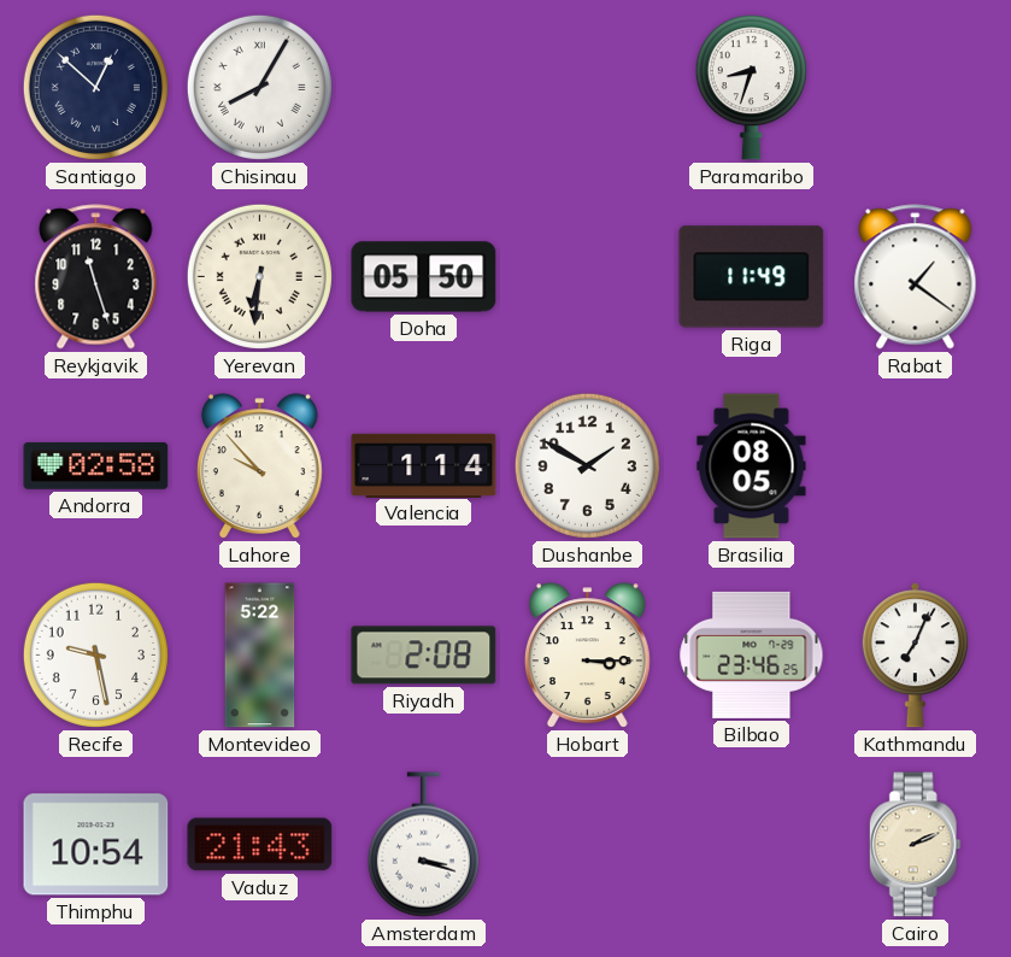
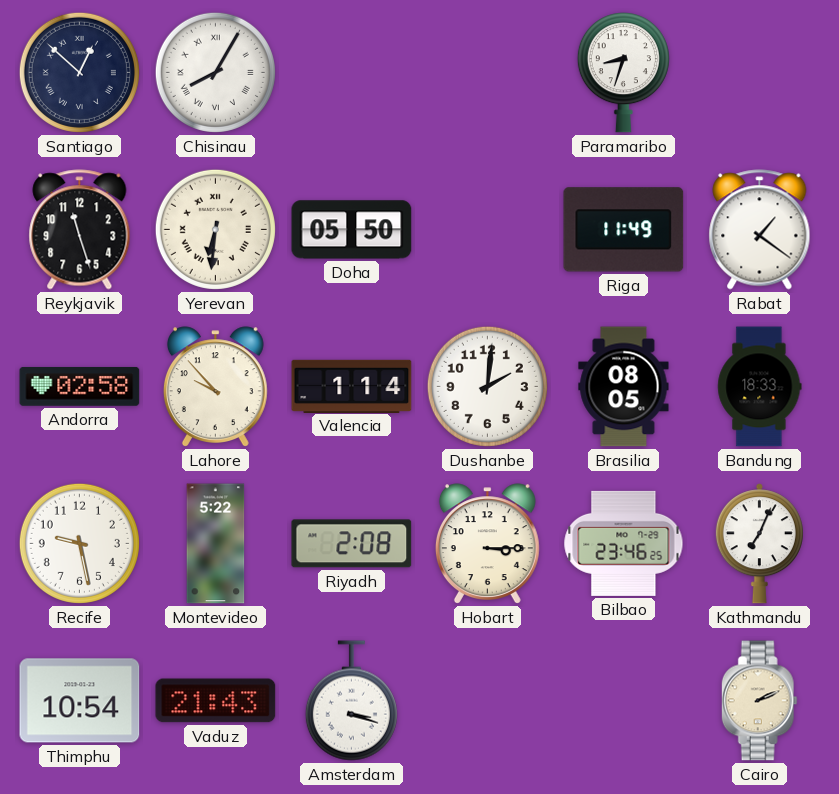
Dushanbe: 1:50 -> 2:01 (487, 386)
Bandung: none -> 18:33 (760, 387)
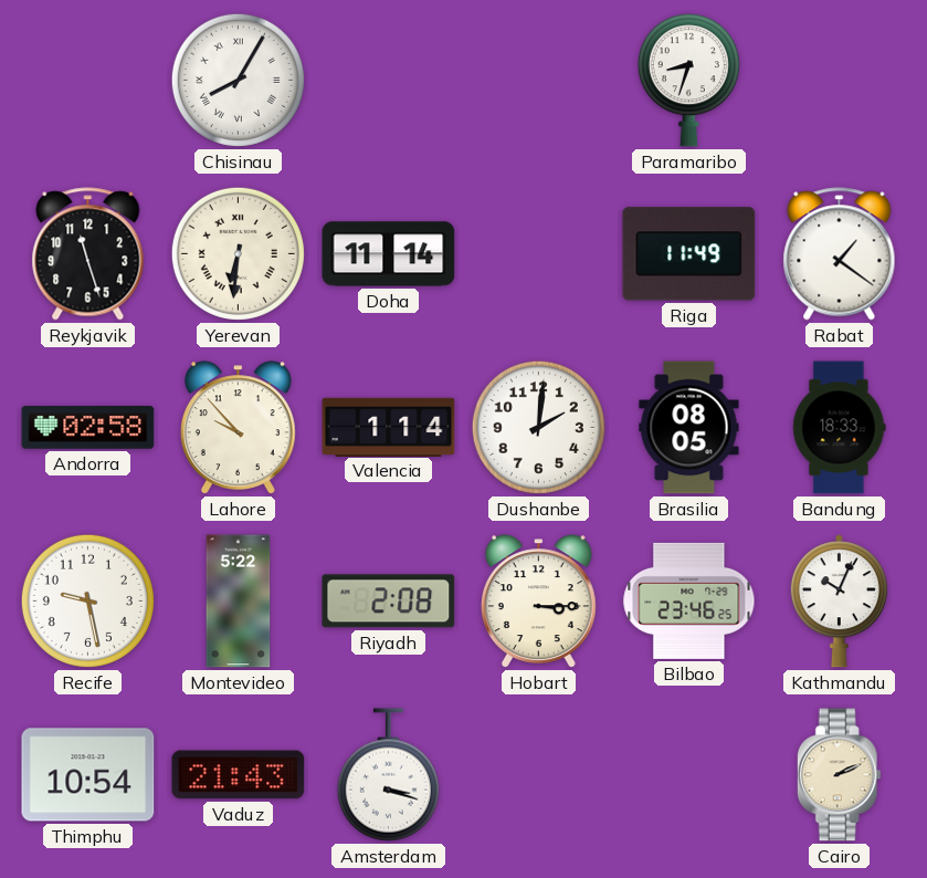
Santiago: 12:52 -> none (79, 72)
Doha: 05:50 -> 11:14 (389, 254)
Kathmandu: 7:04 -> 10:04 (839, 602)
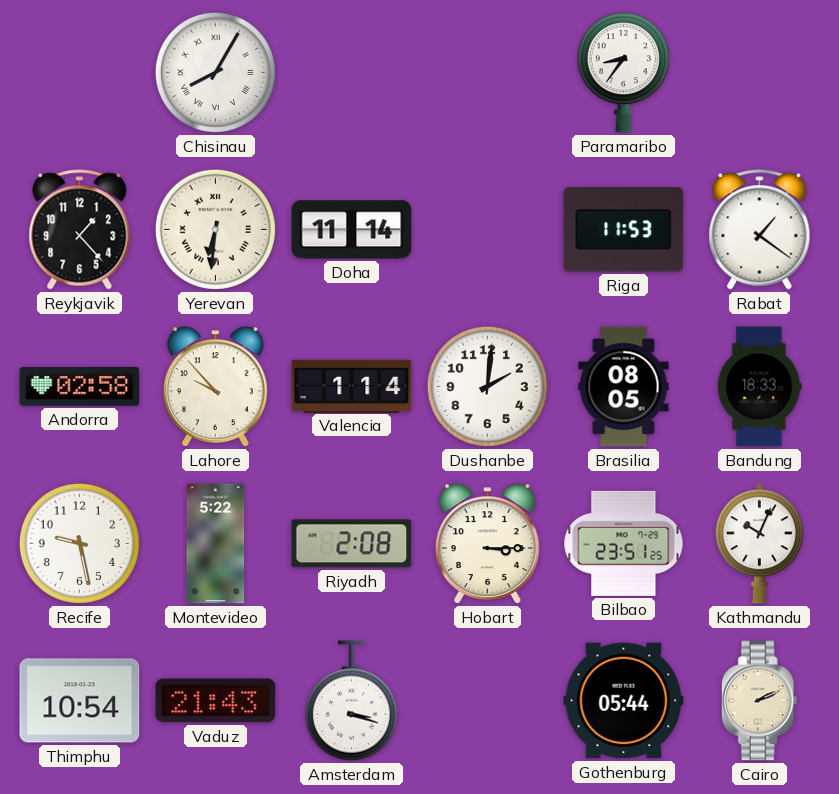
Paramaribo: 8:33 -> 8:36 (623, 73)
Reykjavik: 11:27 -> 1:23 (80, 230)
Riga: 11:49 -> 11:53 (624, 230)
Bilbao: 23:46 -> 23:51 (624, 543)
Gothenburg: none -> 05:44 (624, 701)
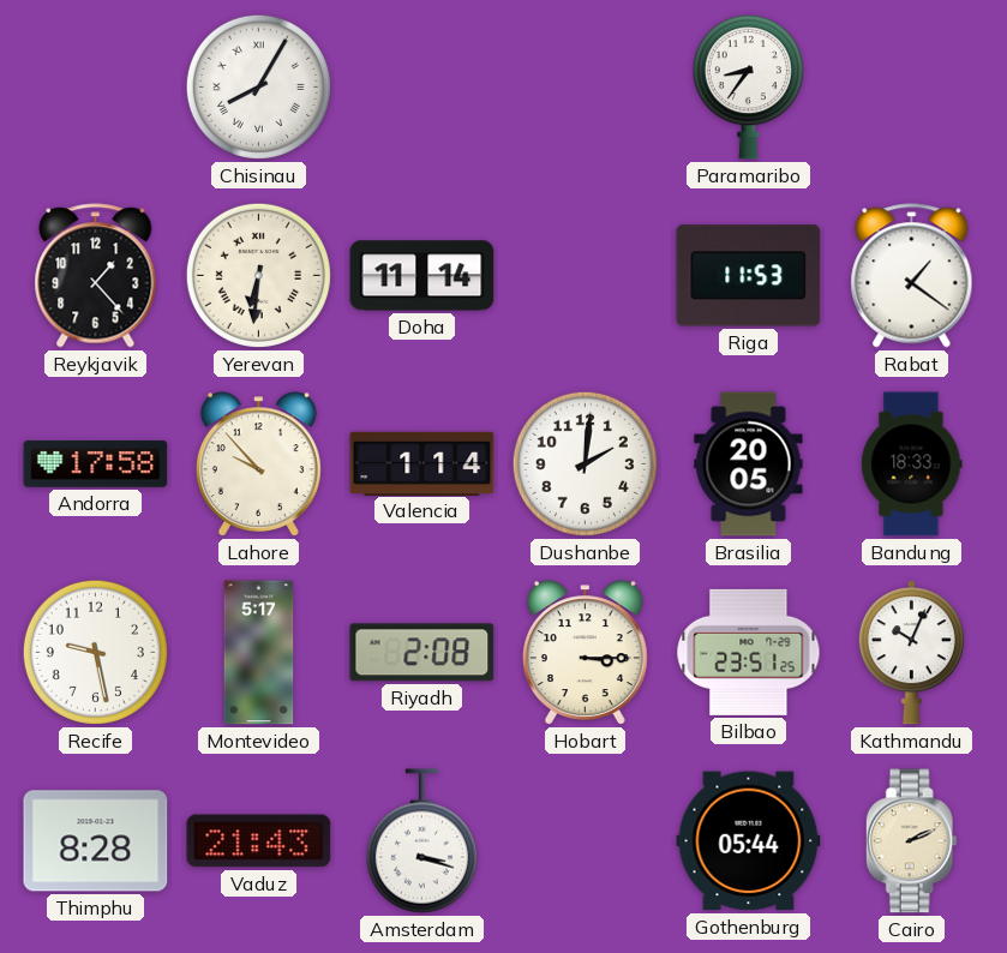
Andorra: 02:58 -> 17:58 (96, 463)
Brasilia: 08:05 -> 20:05 (749, 464)
Montevideo: 5:22 -> 5:17 (259, 653)
Thimphu: 10:54 -> 8:28 (96, 841)
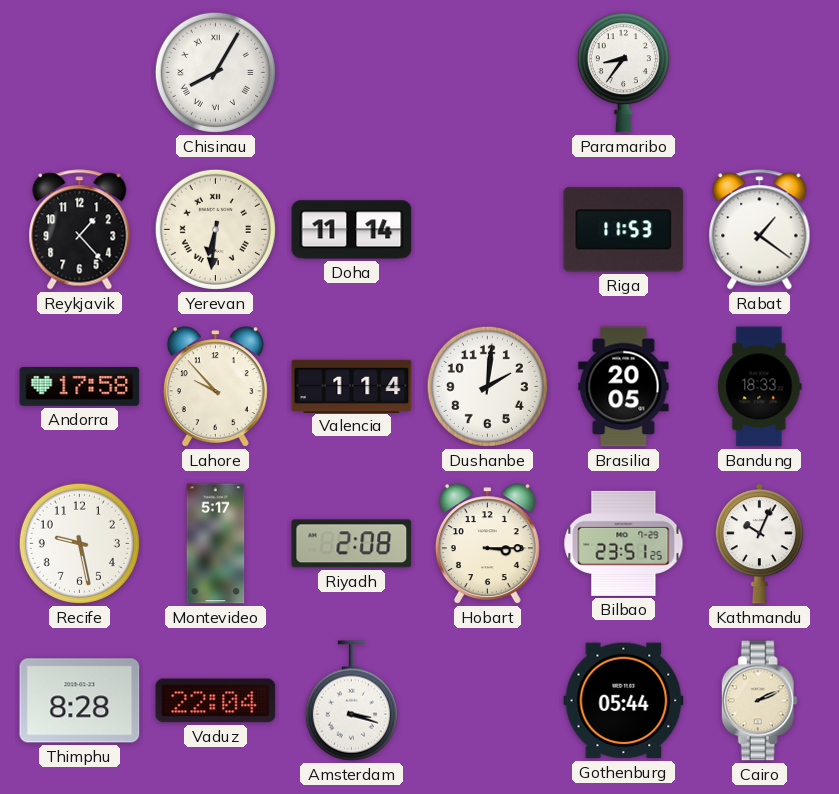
Vaduz: 21:43 -> 22:04 (216, 701)
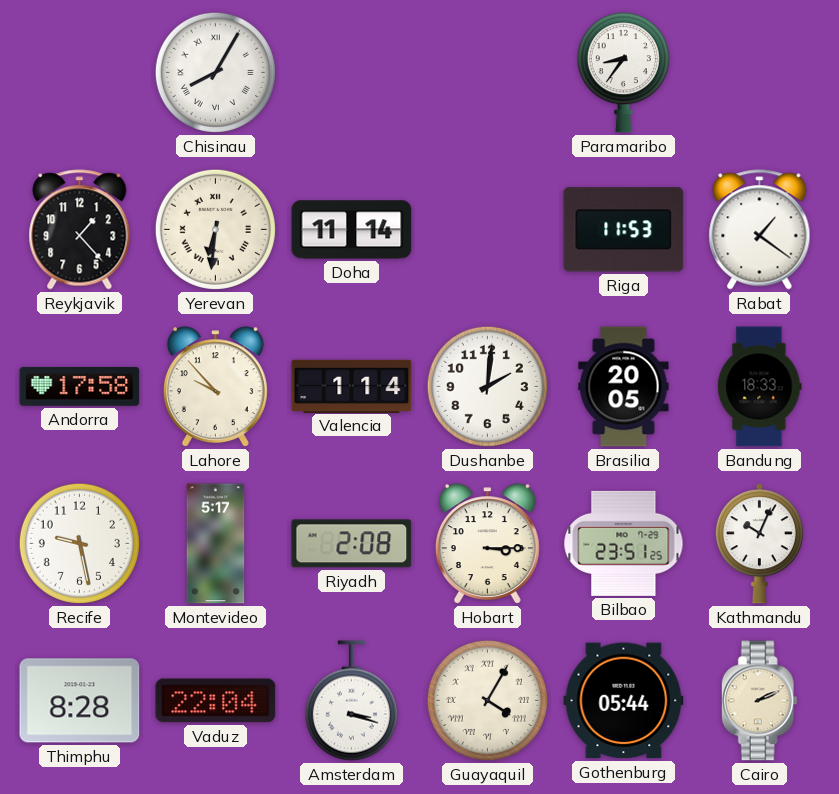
Guayaquil: none -> 4:05 (487, 700)
